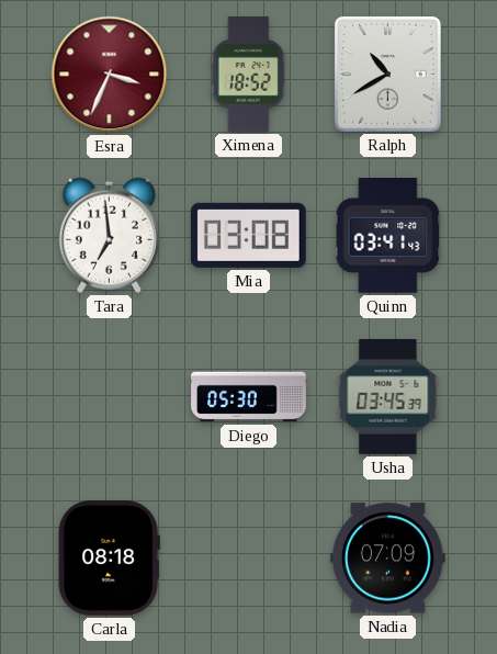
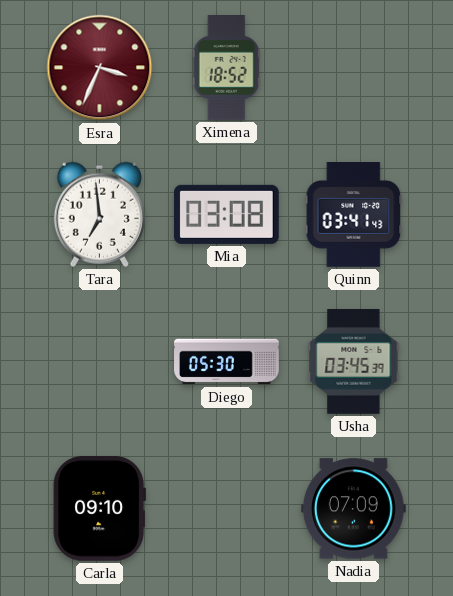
Ralph: 10:40 -> none (387, 74)
Carla: 08:18 -> 09:10 (99, 508)
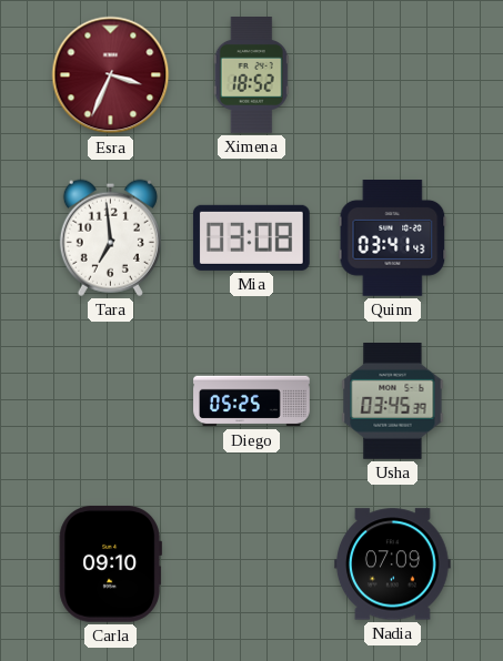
Diego: 05:30 -> 05:25 (252, 401)
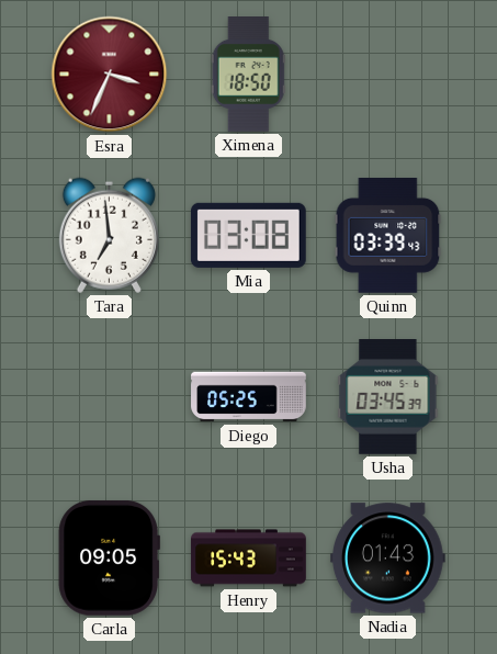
Ximena: 18:52 -> 18:50 (248, 75)
Quinn: 03:41 -> 03:39 (388, 236)
Carla: 09:10 -> 09:05 (109, 557)
Henry: none -> 15:43 (249, 559)
Nadia: 07:09 -> 01:43 (387, 559)
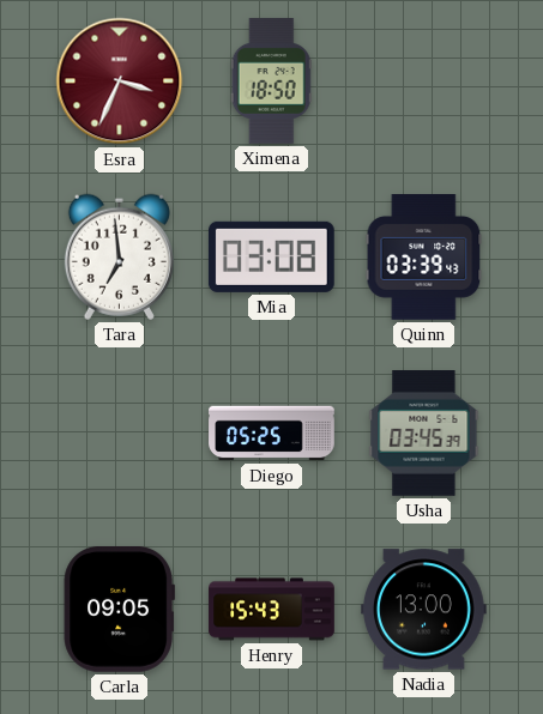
Nadia: 01:43 -> 13:00 (423, 610)
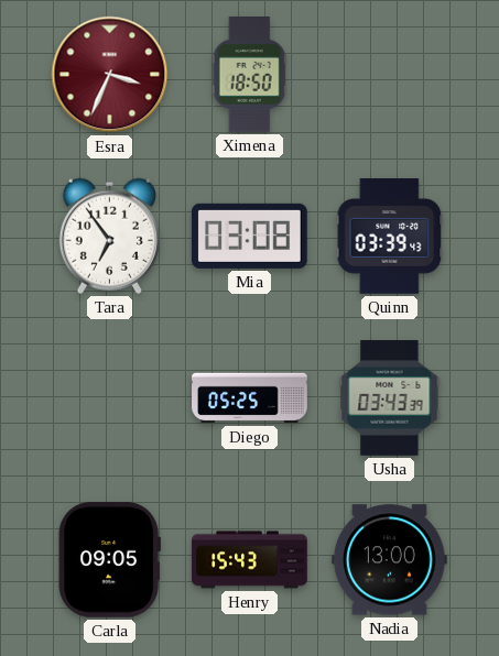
Tara: 6:59 -> 6:54 (109, 236)
Usha: 03:45 -> 03:43 (390, 398)
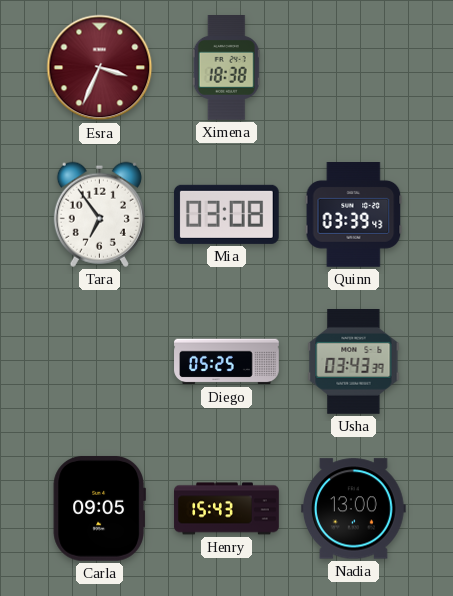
Ximena: 18:50 -> 18:38 (226, 68)
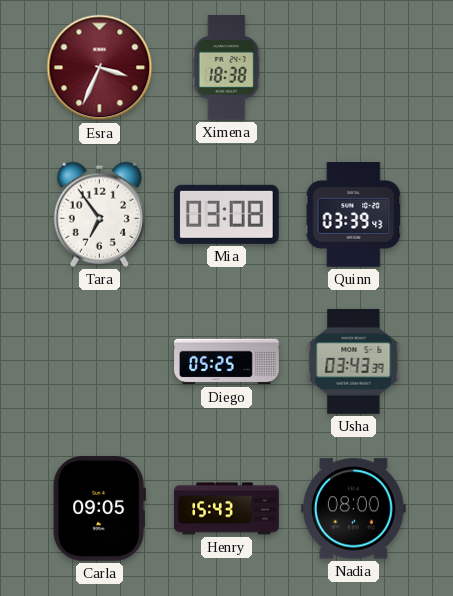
Nadia: 13:00 -> 08:00 (353, 509)
